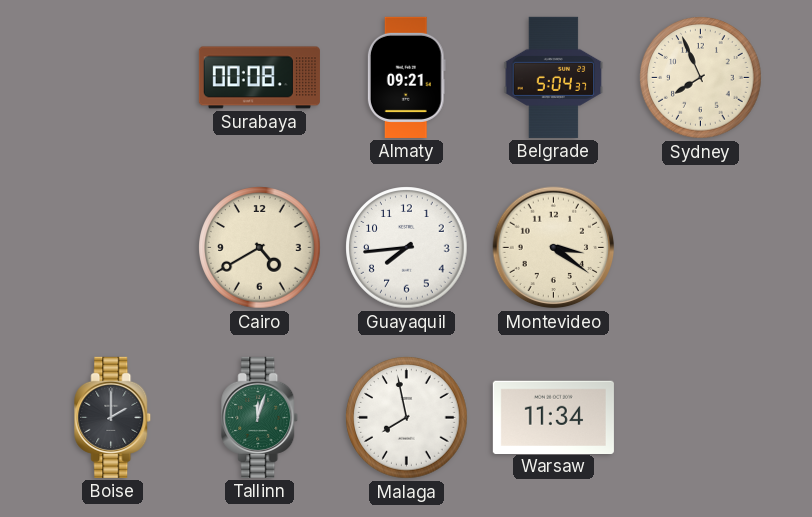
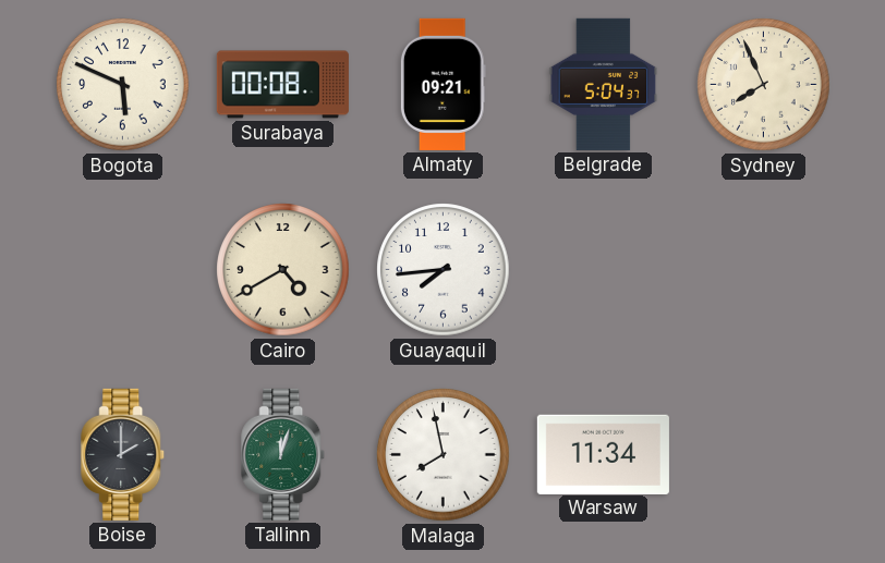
Bogota: none -> 5:49 (123, 85)
Montevideo: 3:21 -> none (554, 248)
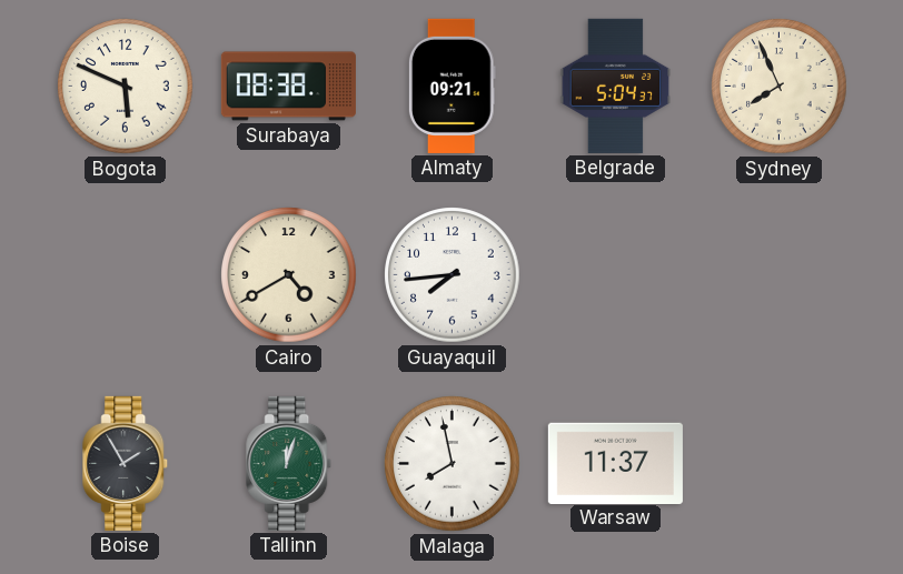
Surabaya: 00:08 -> 08:38 (288, 87)
Boise: 2:00 -> 1:55 (126, 463)
Warsaw: 11:34 -> 11:37 (615, 463)
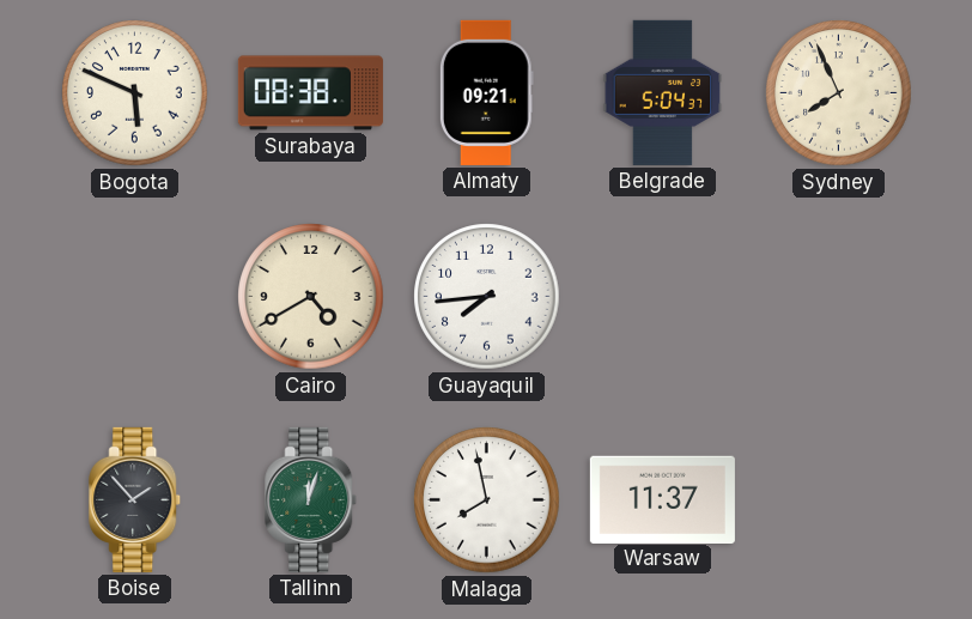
Boise: 1:55 -> 1:53 (135, 499)
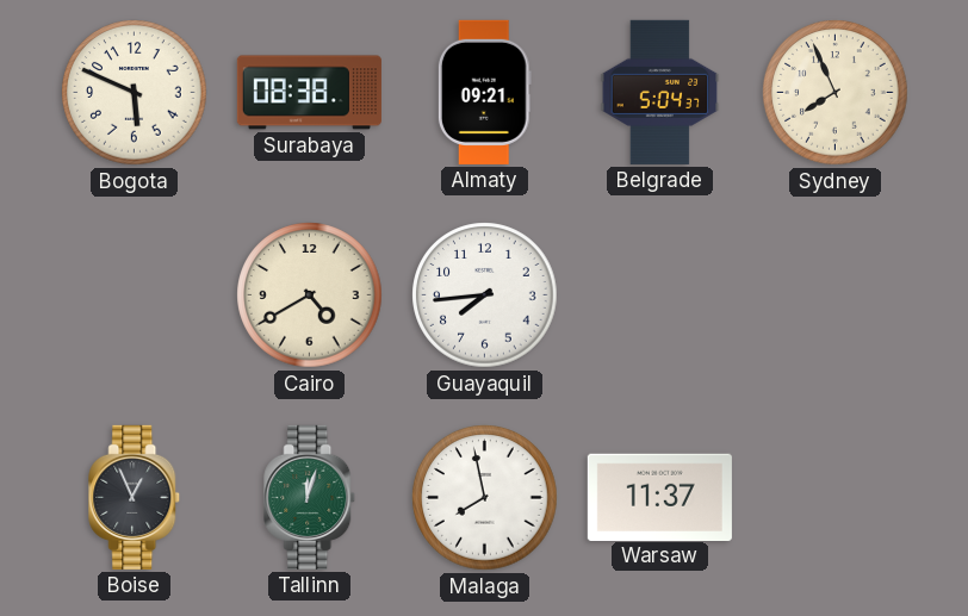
Boise: 1:53 -> 12:56 (135, 497)
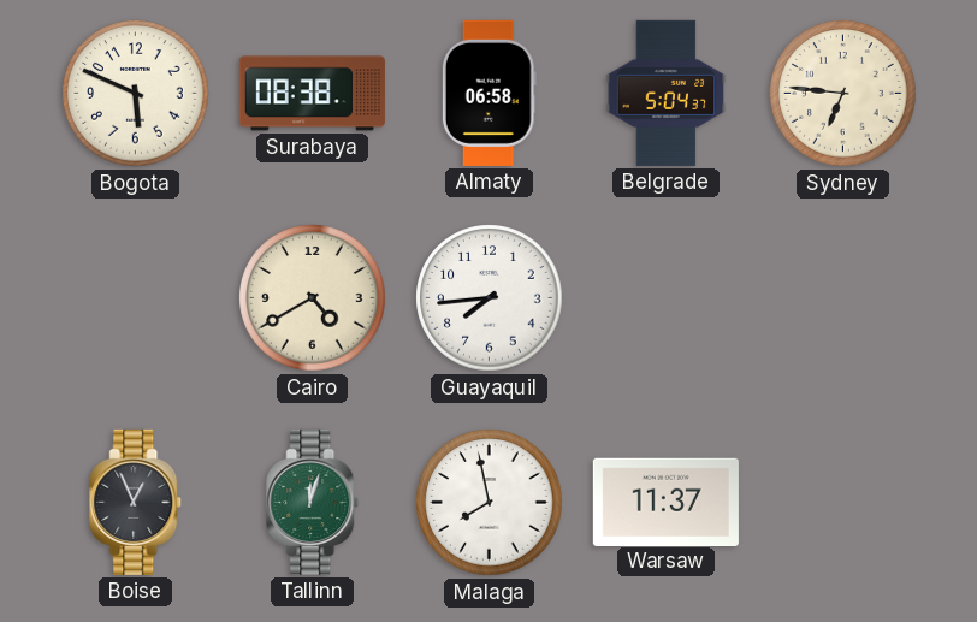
Almaty: 09:21 -> 06:58 (488, 93)
Sydney: 7:56 -> 6:46 (843, 94)
